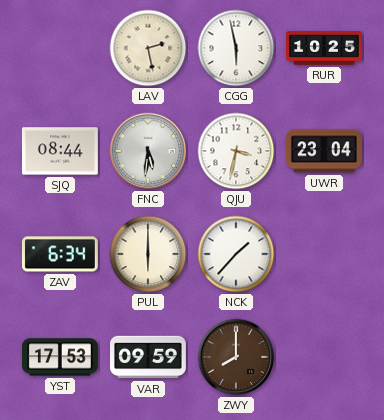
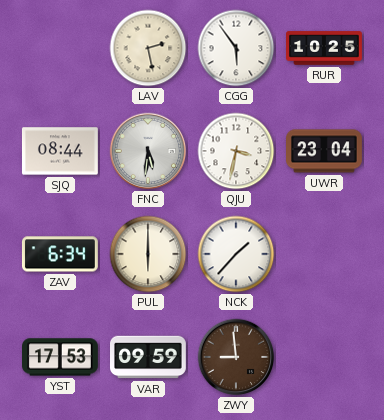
CGG: 5:58 -> 5:54 (236, 48)
ZWY: 8:00 -> 8:59 (236, 357)
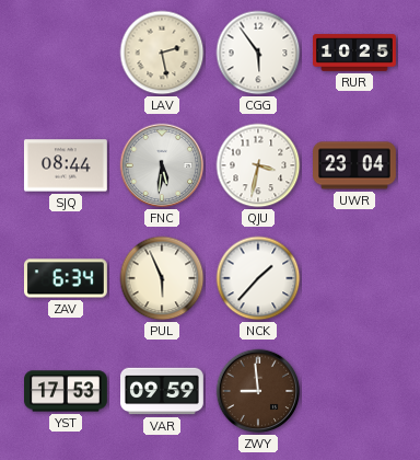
PUL: 6:00 -> 5:56 (162, 278)
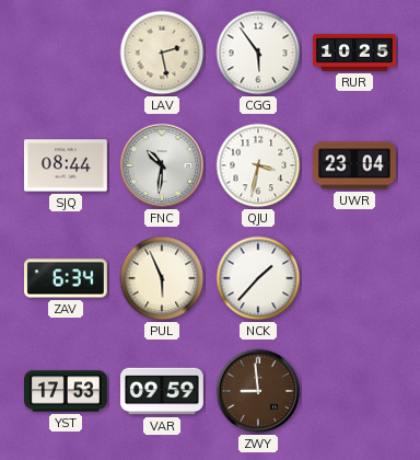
FNC: 5:31 -> 10:31 (162, 165)
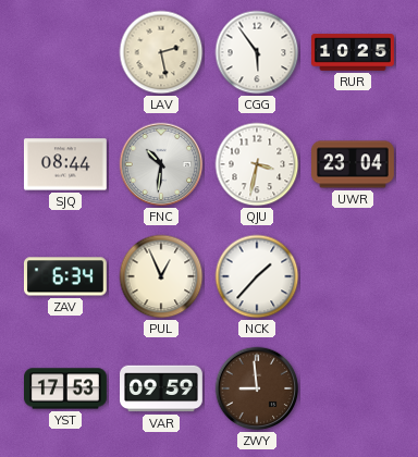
PUL: 5:56 -> 12:56 (161, 276)
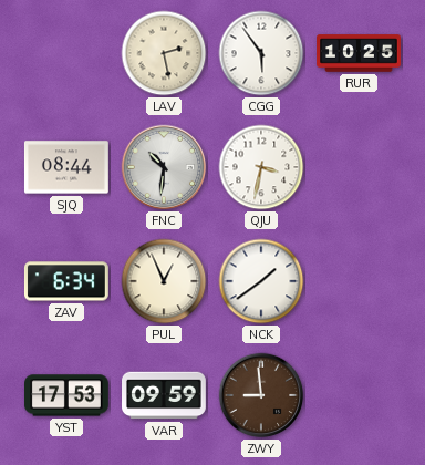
UWR: 23:04 -> none (354, 164)
NCK: 1:37 -> 1:39 (261, 281)
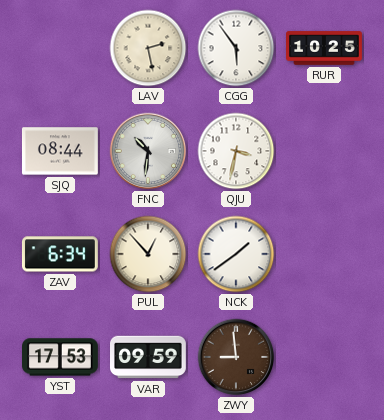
PUL: 12:56 -> 12:53 (148, 254)
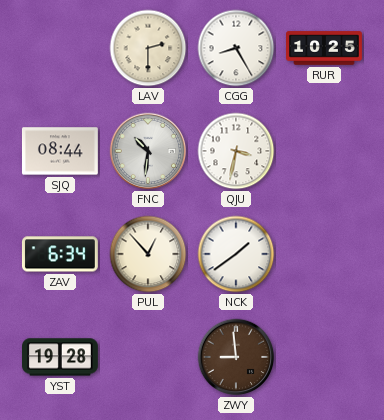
LAV: 2:28 -> 2:30 (148, 48)
CGG: 5:54 -> 8:25 (236, 48)
YST: 17:53 -> 19:28 (61, 357)
VAR: 09:59 -> none (149, 357)
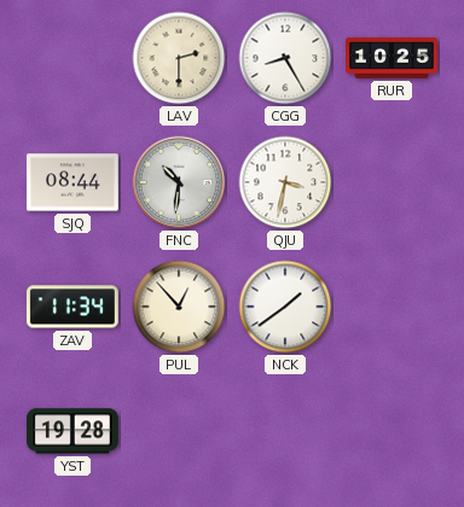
ZAV: 6:34 -> 11:34 (72, 307)
ZWY: 8:59 -> none (236, 357)
